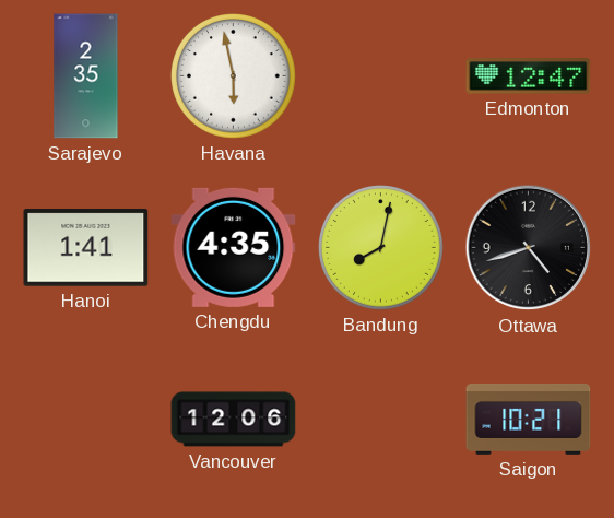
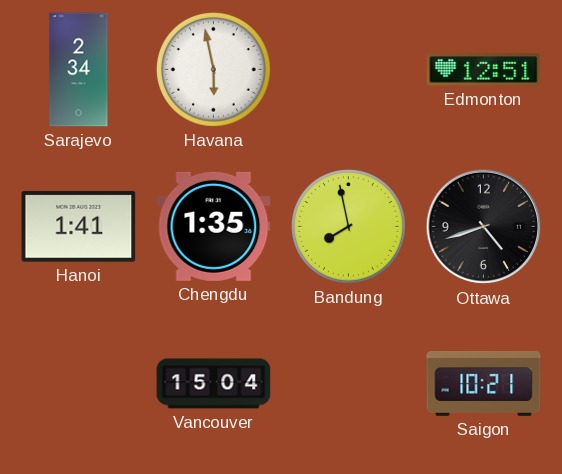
Sarajevo: 2:35 -> 2:34 (79, 70)
Edmonton: 12:47 -> 12:51 (484, 70)
Chengdu: 4:35 -> 1:35 (214, 226)
Bandung: 8:02 -> 7:58 (349, 227)
Vancouver: 12:06 -> 15:04 (214, 384)
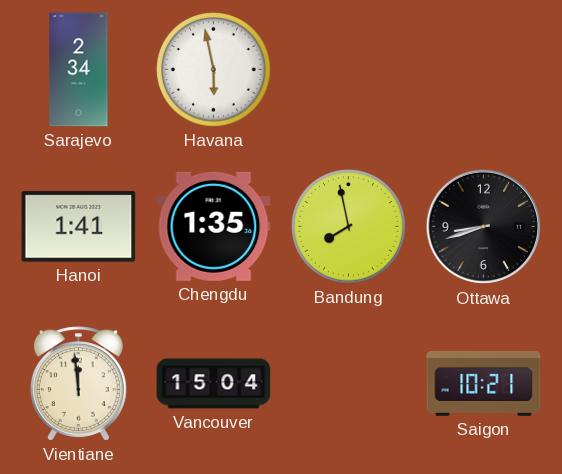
Edmonton: 12:51 -> none (484, 70)
Ottawa: 4:42 -> 8:42 (484, 227)
Vientiane: none -> 11:59 (78, 384)
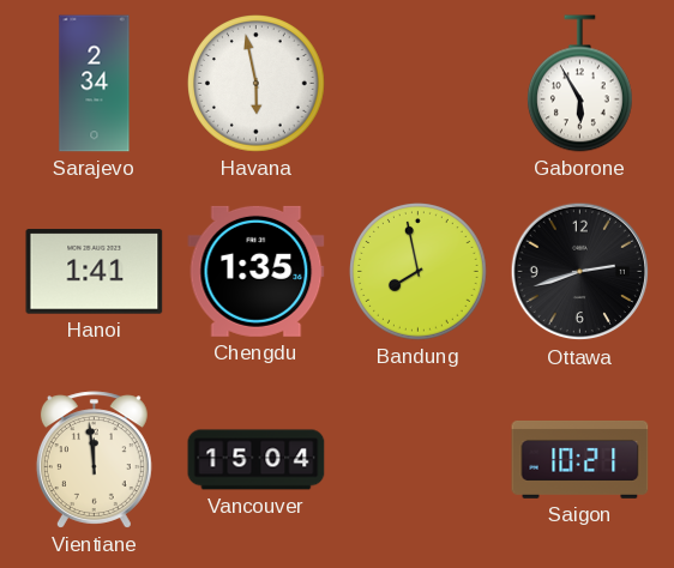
Gaborone: none -> 5:55 (579, 84)
Ottawa: 8:42 -> 2:42 (580, 272)
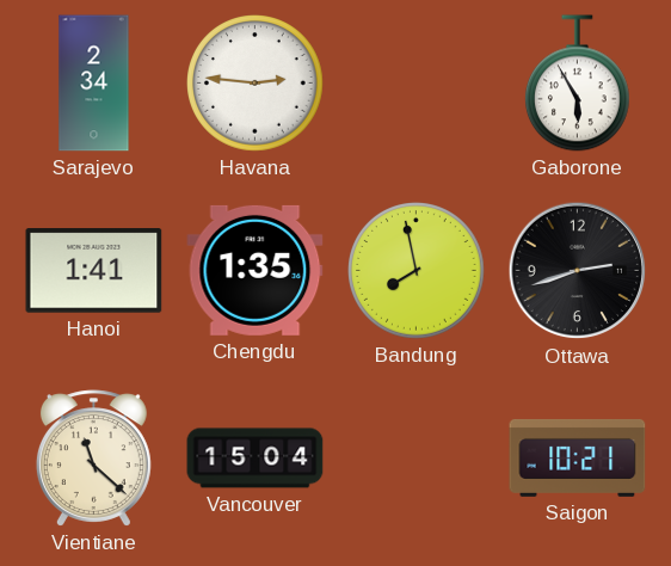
Havana: 5:58 -> 2:46 (256, 84)
Vientiane: 11:59 -> 11:22 (93, 459)
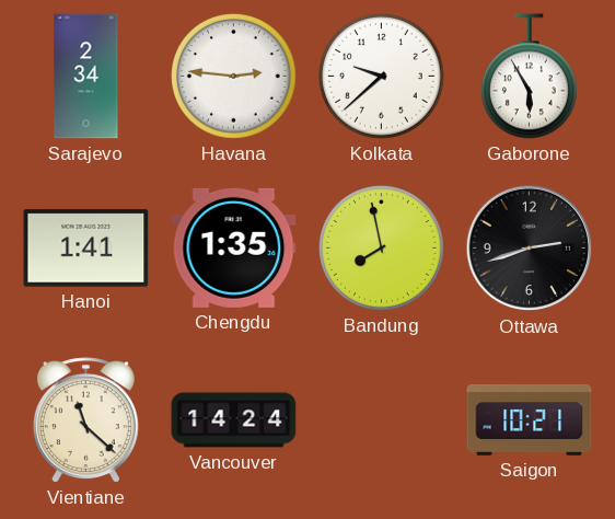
Kolkata: none -> 9:38 (382, 77)
Vancouver: 15:04 -> 14:24 (234, 420)
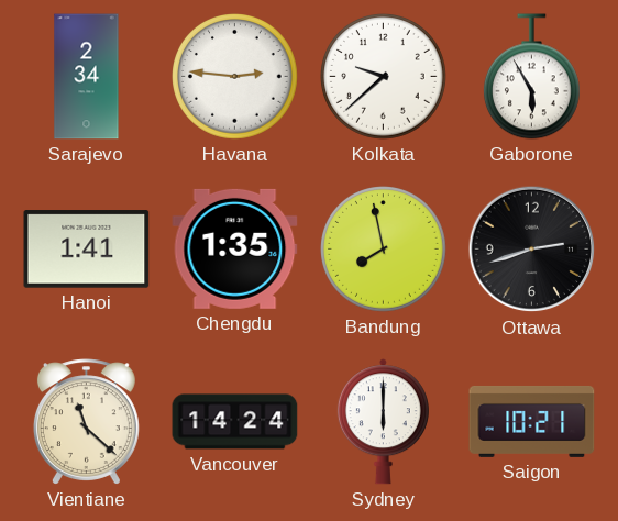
Sydney: none -> 6:00 (383, 422)
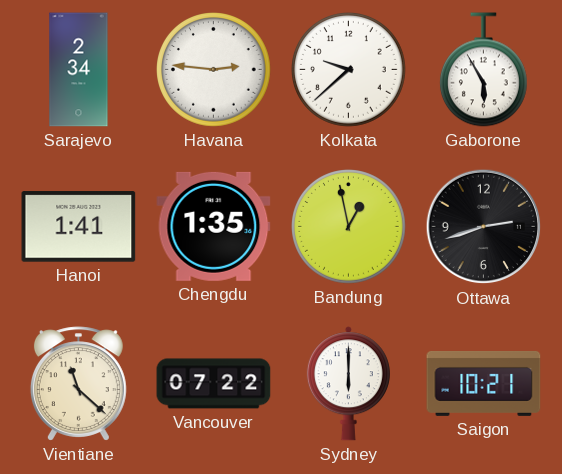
Bandung: 7:58 -> 12:58 (349, 227)
Vancouver: 14:24 -> 07:22 (214, 384)
